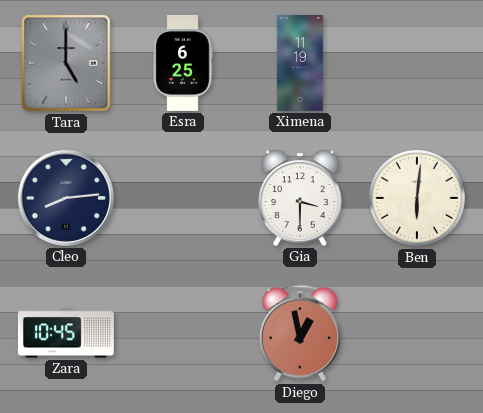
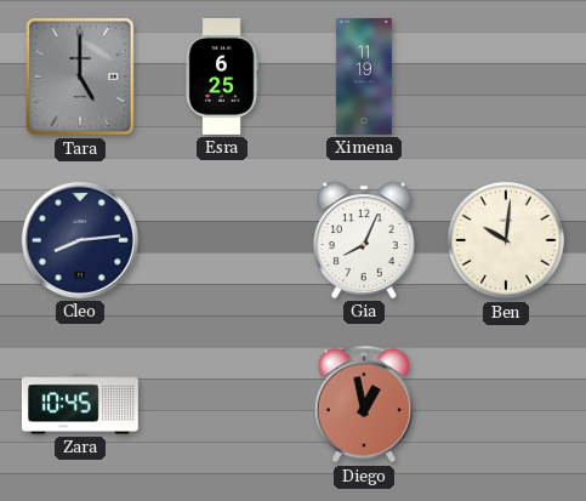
Gia: 3:30 -> 8:04 (364, 240)
Ben: 6:01 -> 10:01 (506, 240)
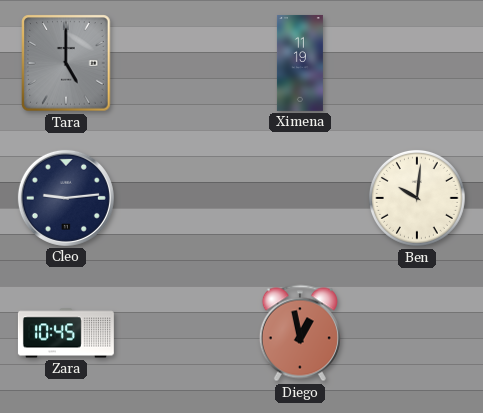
Esra: 6:25 -> none (222, 76)
Cleo: 8:14 -> 9:14 (66, 198)
Gia: 8:04 -> none (364, 240)
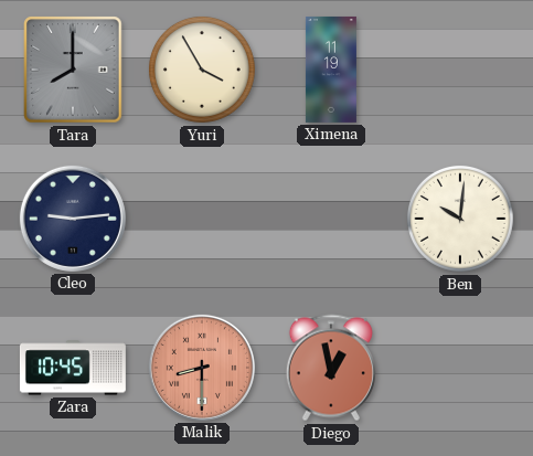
Tara: 5:00 -> 8:00 (73, 70)
Yuri: none -> 3:55 (202, 70)
Malik: none -> 8:30 (202, 368)
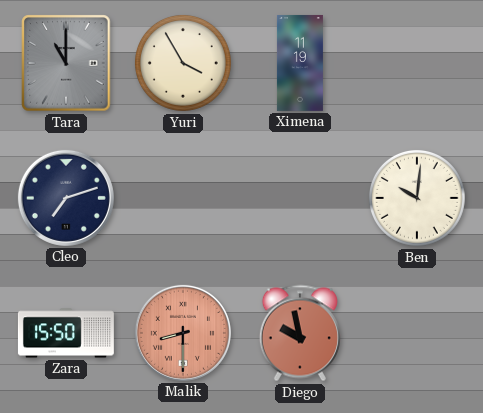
Tara: 8:00 -> 11:00 (66, 63)
Cleo: 9:14 -> 7:12 (66, 198)
Zara: 10:45 -> 15:50 (66, 333)
Diego: 12:58 -> 9:58 (300, 333)
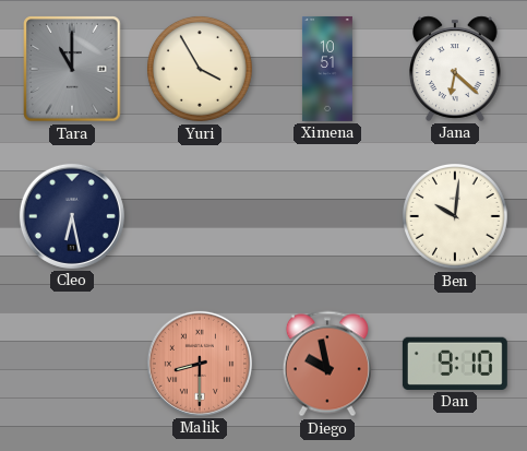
Ximena: 11:19 -> 10:51 (327, 69)
Jana: none -> 6:22 (455, 69)
Cleo: 7:12 -> 6:28 (72, 216)
Zara: 15:50 -> none (66, 333)
Dan: none -> 9:10 (455, 364)
